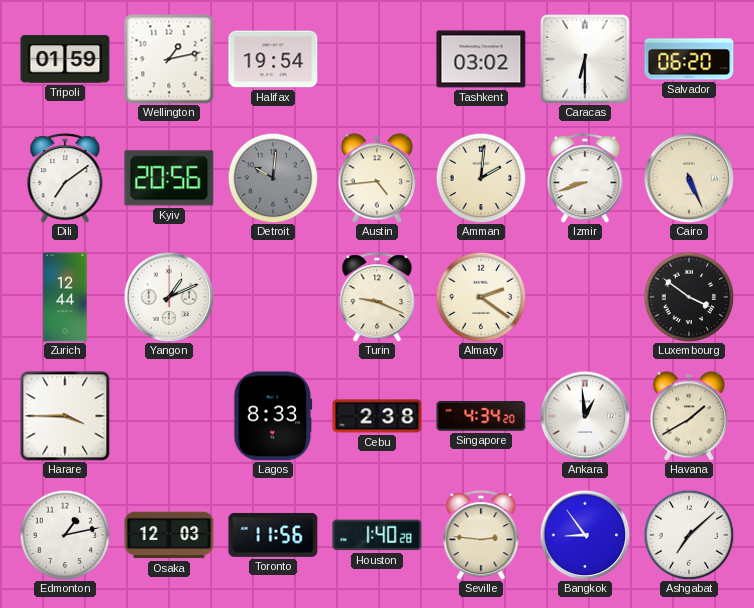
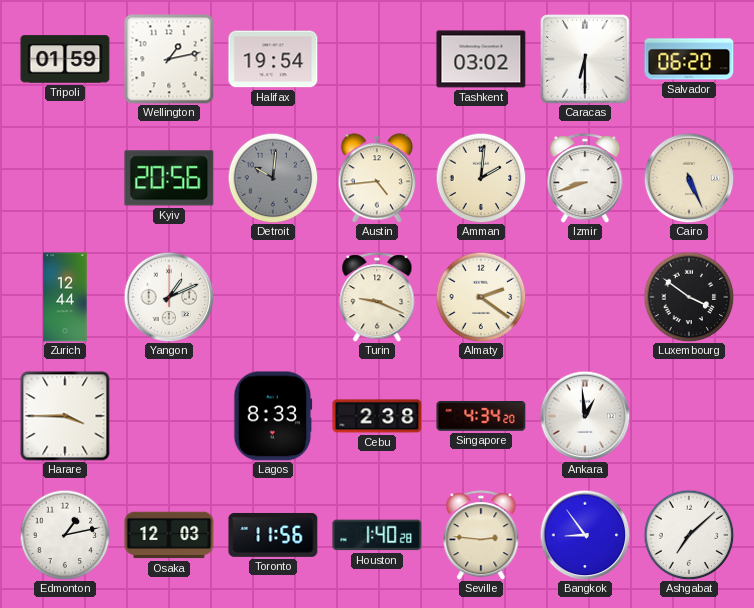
Dili: 7:09 -> none (65, 178)
Havana: 1:40 -> none (688, 416)
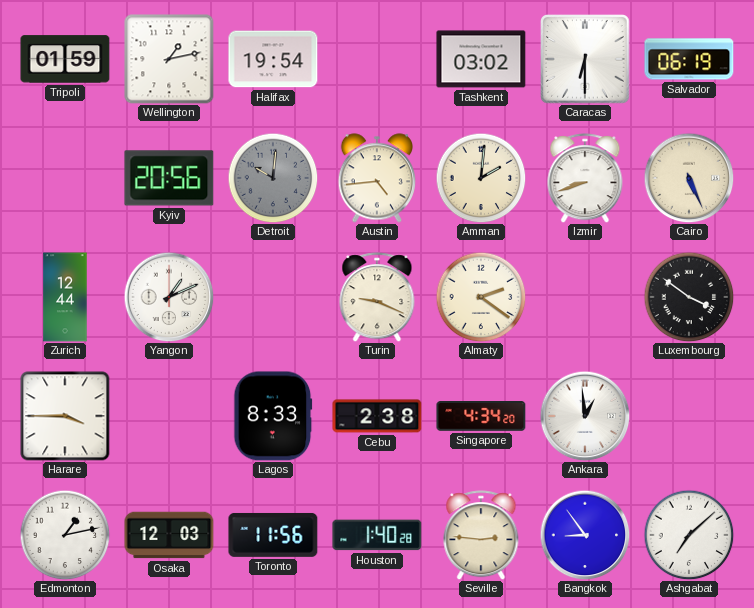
Salvador: 06:20 -> 06:19 (689, 59)
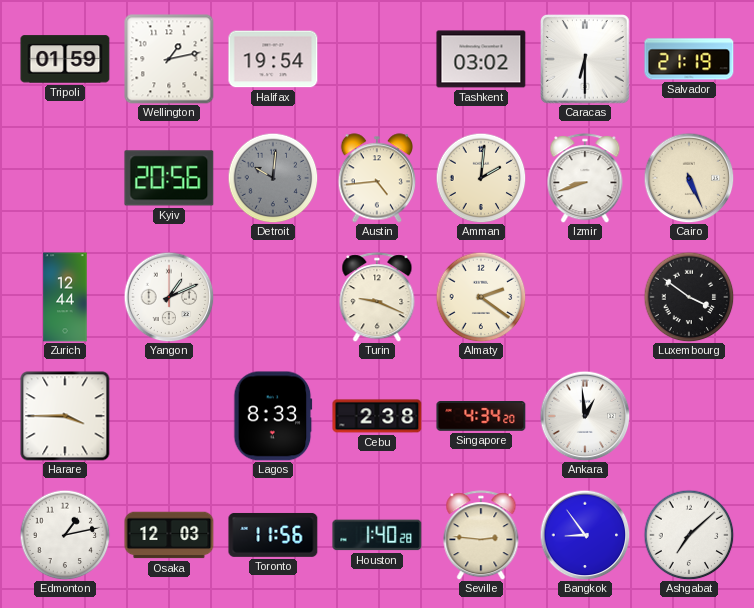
Salvador: 06:19 -> 21:19 (689, 59)
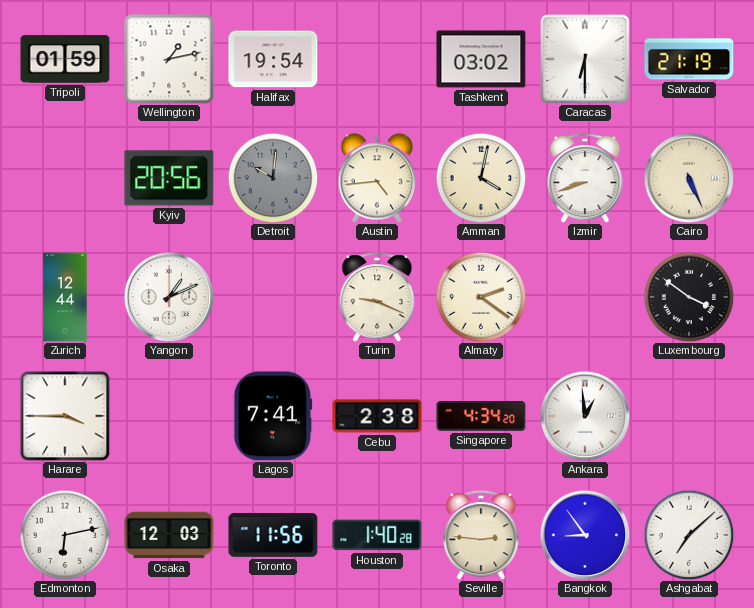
Amman: 2:01 -> 4:02 (481, 178)
Lagos: 8:33 -> 7:41 (273, 416)
Edmonton: 1:13 -> 6:13 (65, 535)
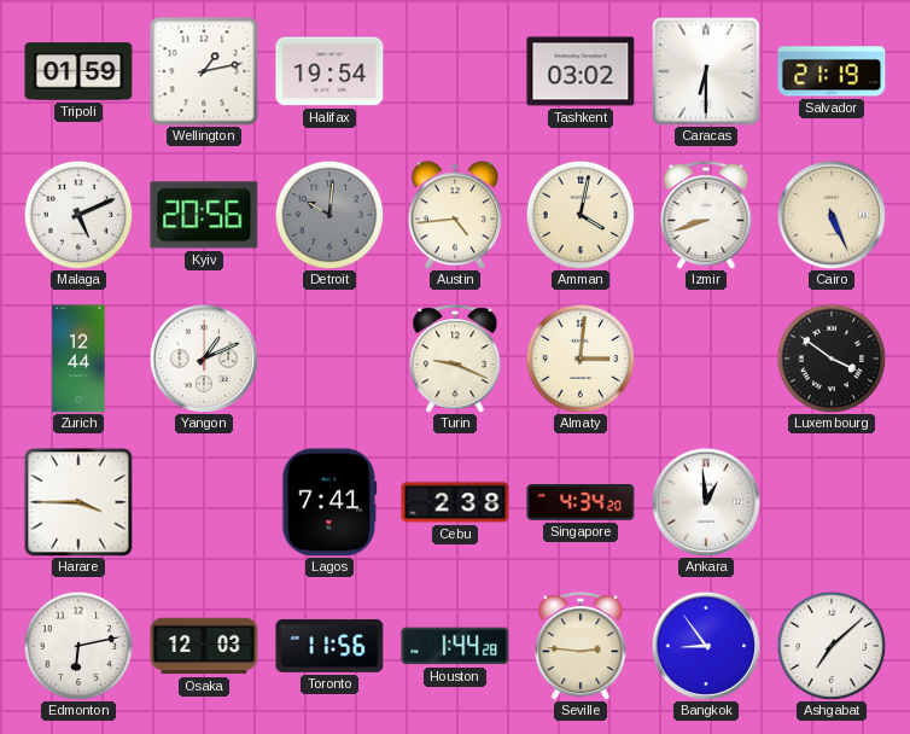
Malaga: none -> 5:11 (78, 215)
Almaty: 2:21 -> 3:01 (581, 359)
Houston: 1:40 -> 1:44 (455, 646)
